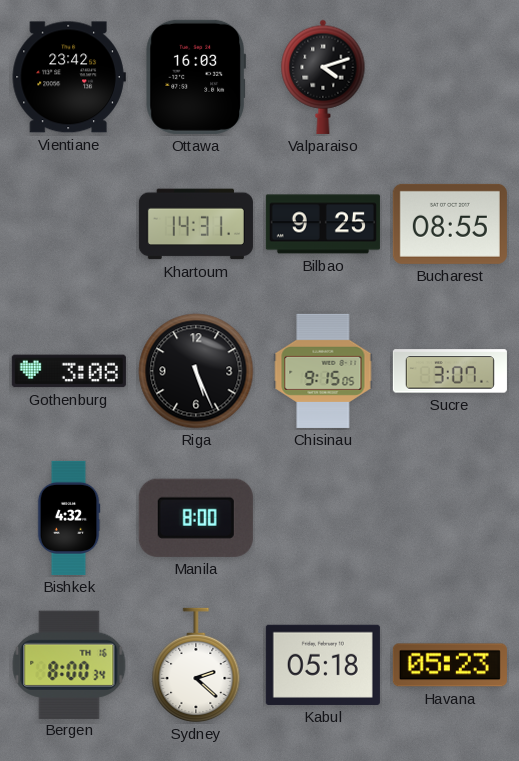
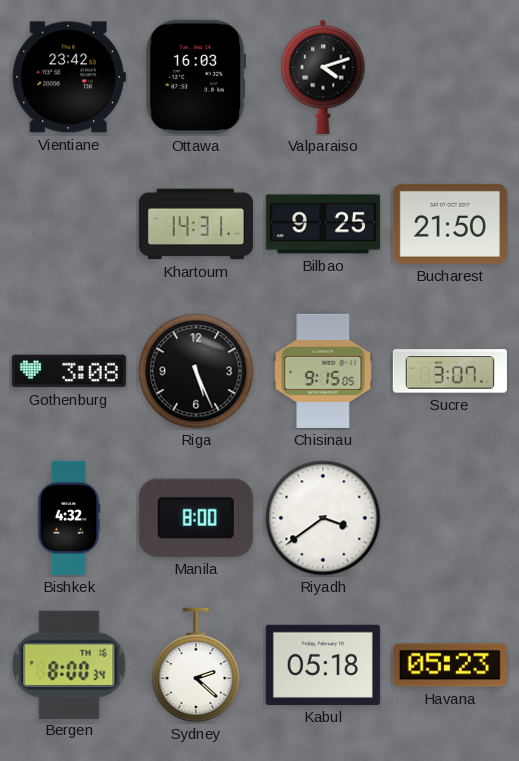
Bucharest: 08:55 -> 21:50 (450, 224)
Riyadh: none -> 3:39 (323, 518)
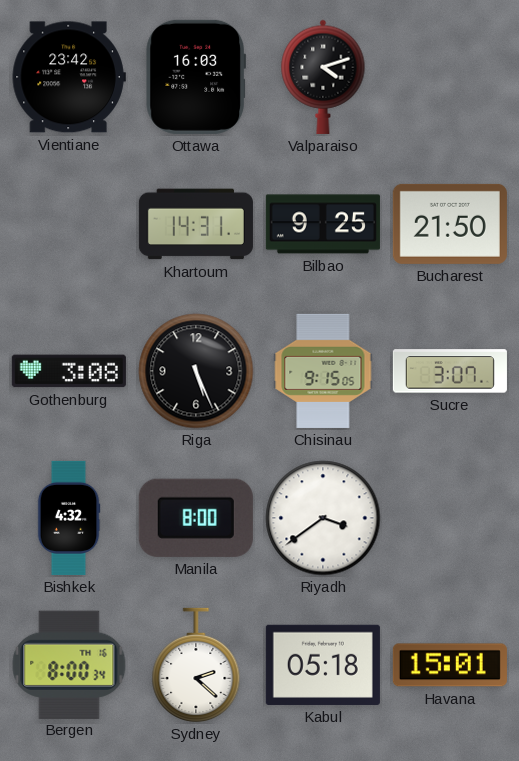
Havana: 05:23 -> 15:01 (450, 665)
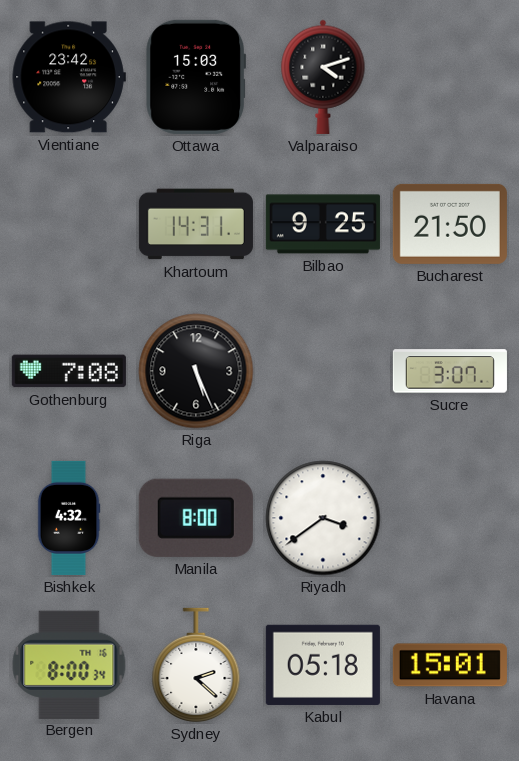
Ottawa: 16:03 -> 15:03 (195, 77)
Gothenburg: 3:08 -> 7:08 (69, 371)
Chisinau: 9:15 -> none (323, 371)
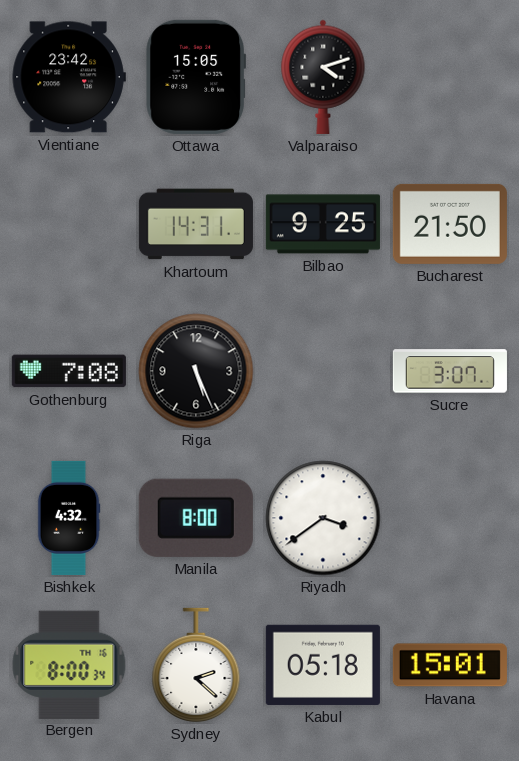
Ottawa: 15:03 -> 15:05 (195, 77)
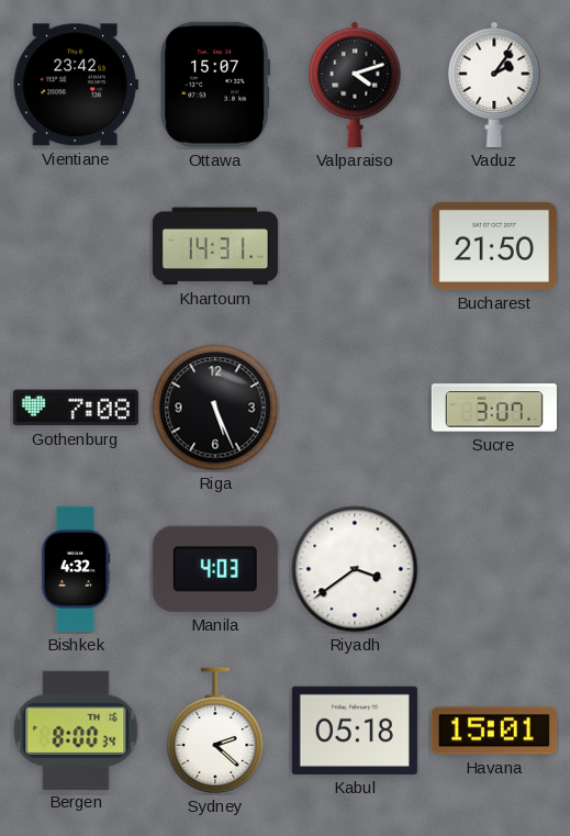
Ottawa: 15:05 -> 15:07 (214, 85)
Vaduz: none -> 2:06 (494, 85)
Bilbao: 9:25 -> none (323, 224)
Manila: 8:00 -> 4:03 (215, 569)
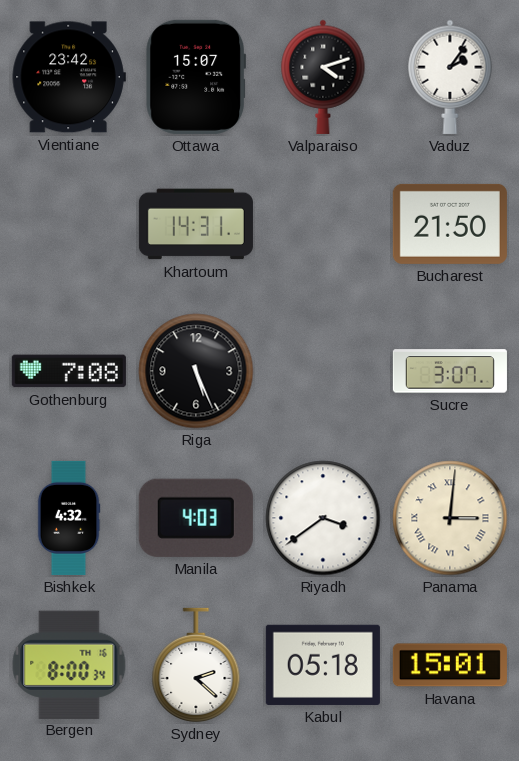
Panama: none -> 3:01 (450, 518)
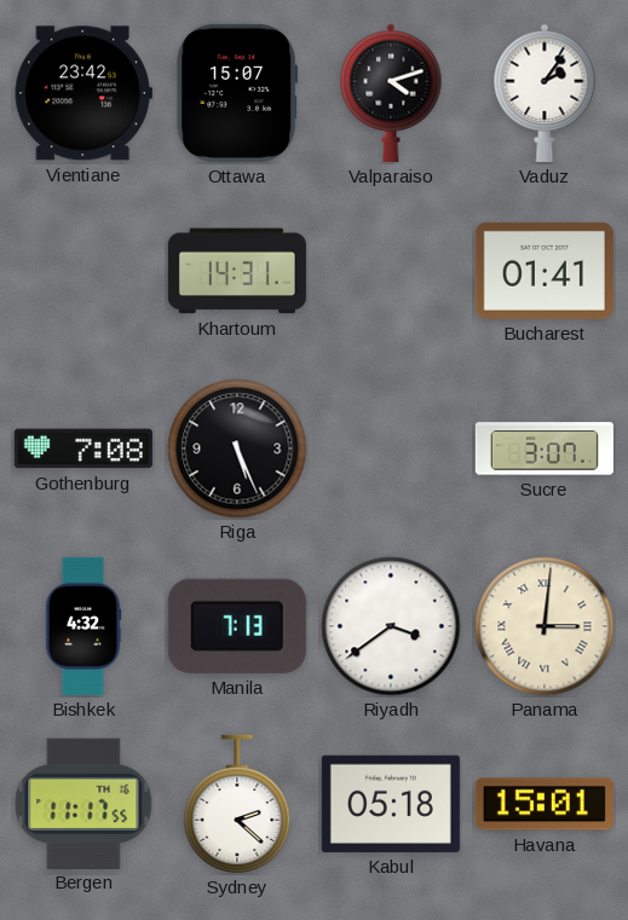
Bucharest: 21:50 -> 01:41 (545, 271)
Manila: 4:03 -> 7:13 (237, 626)
Bergen: 8:00 -> 11:17 (83, 803)
